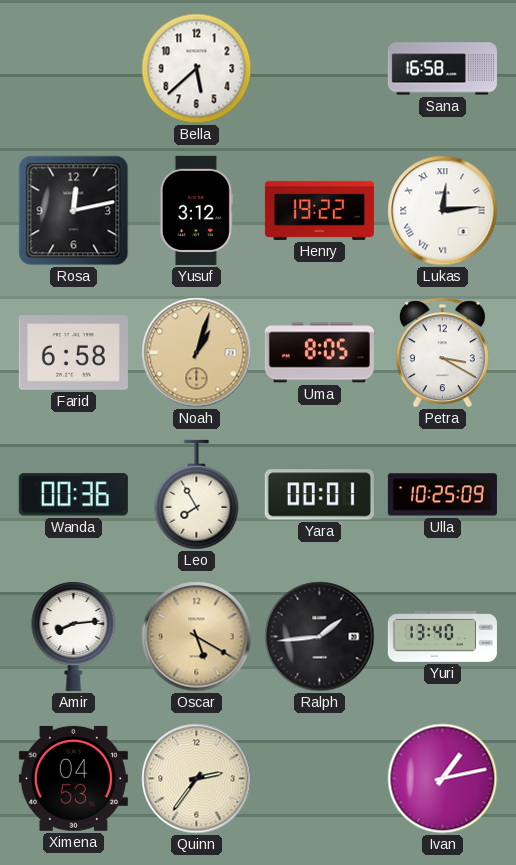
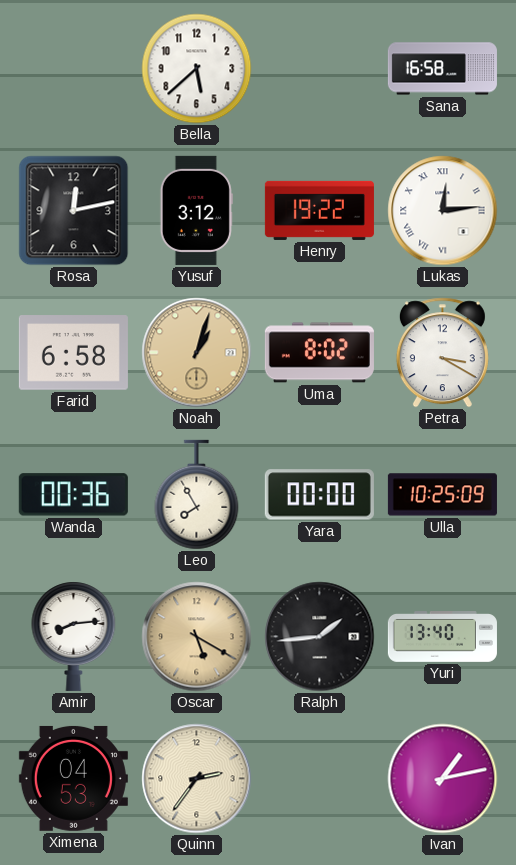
Uma: 8:05 -> 8:02 (319, 353)
Yara: 00:01 -> 00:00 (319, 495)
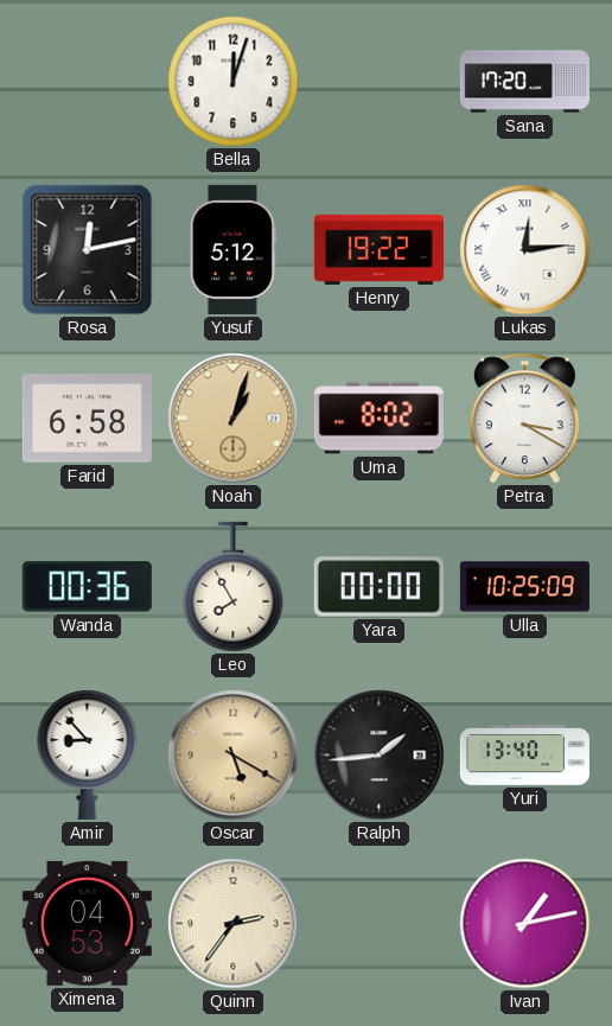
Bella: 5:38 -> 12:03 (234, 82)
Sana: 16:58 -> 17:20 (524, 82)
Yusuf: 3:12 -> 5:12 (232, 249)
Amir: 8:14 -> 8:53 (88, 754)
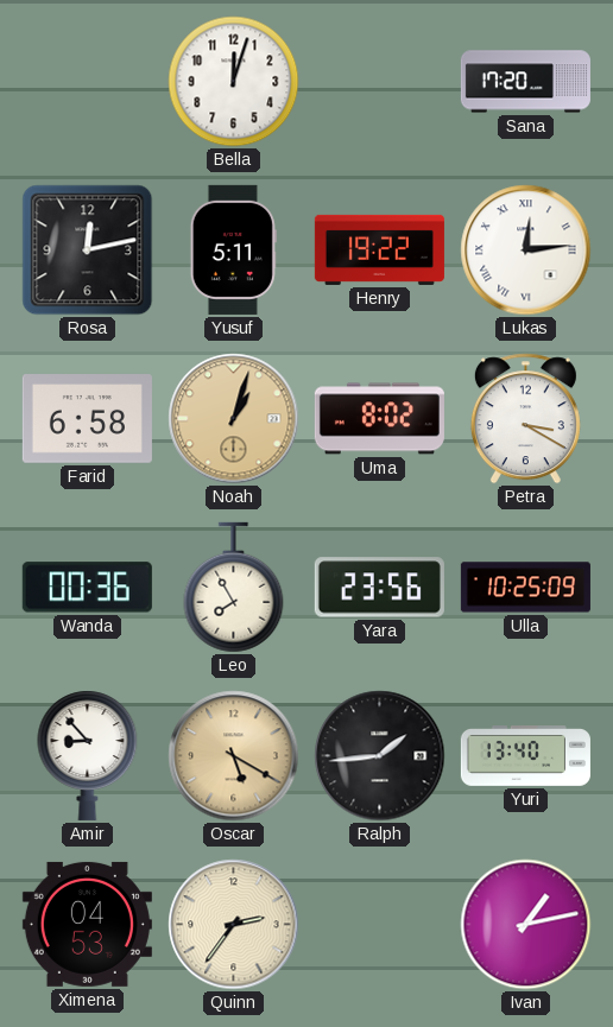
Yusuf: 5:12 -> 5:11 (233, 249)
Yara: 00:00 -> 23:56 (379, 588)
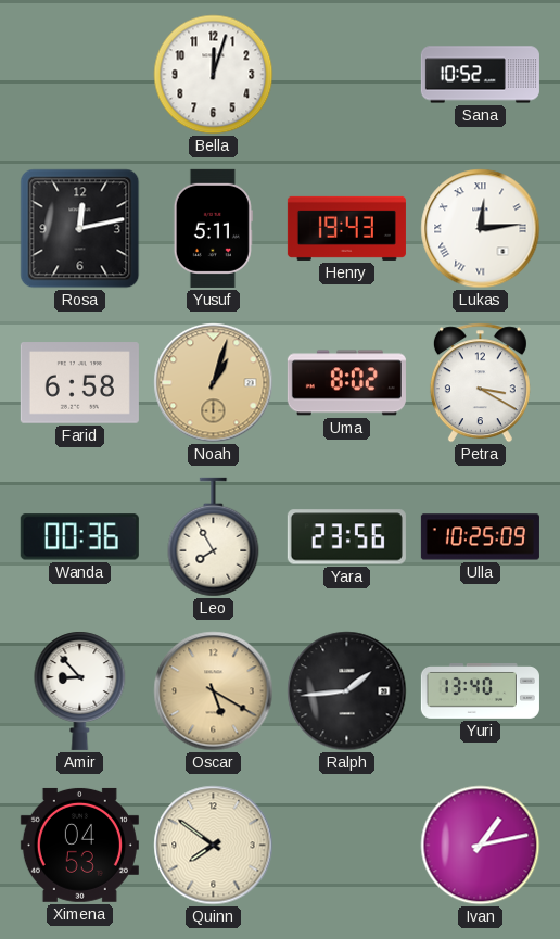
Sana: 17:20 -> 10:52 (480, 75)
Henry: 19:22 -> 19:43 (346, 228)
Quinn: 2:36 -> 7:51 (214, 846)
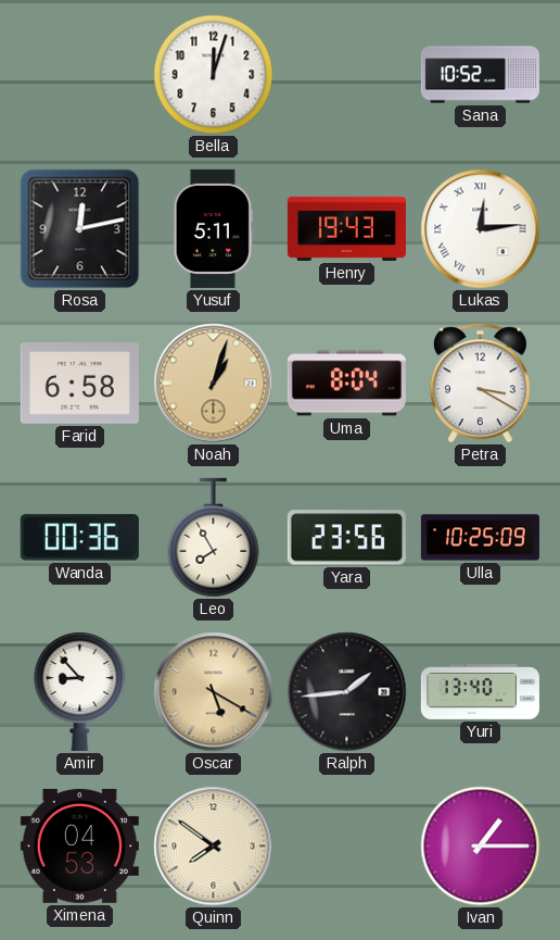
Uma: 8:02 -> 8:04 (346, 384)
Ivan: 1:13 -> 1:15 (481, 847)
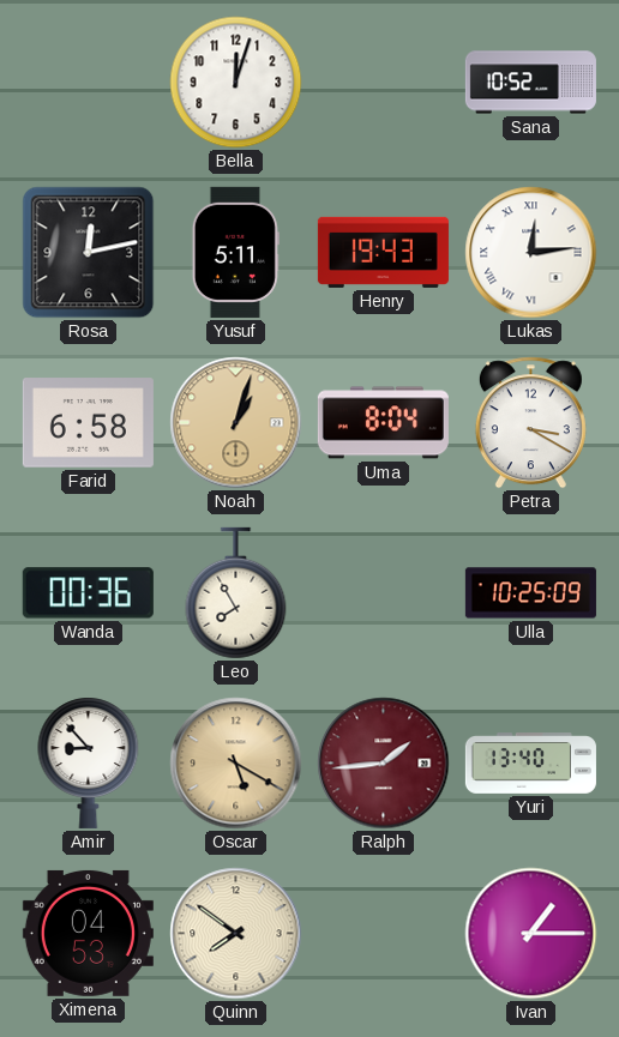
Yara: 23:56 -> none (346, 538)
Ralph dial: black -> burgundy (384, 764)
